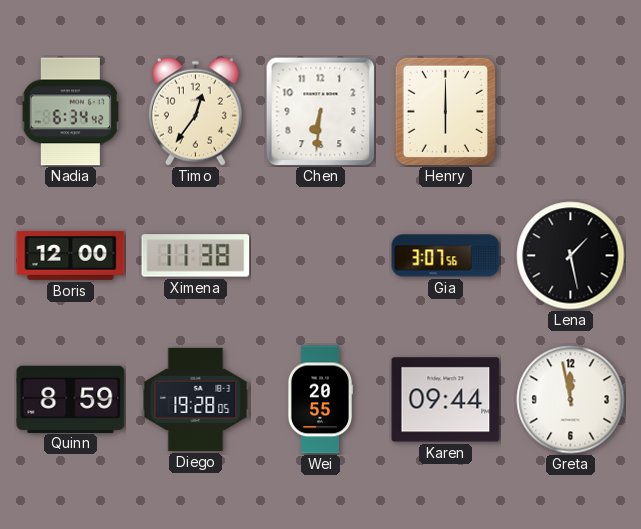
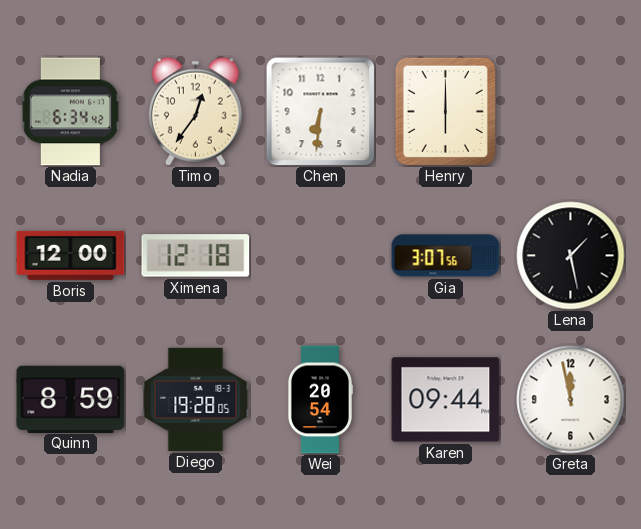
Ximena: 11:38 -> 12:18 (196, 256)
Wei: 20:55 -> 20:54 (319, 400)
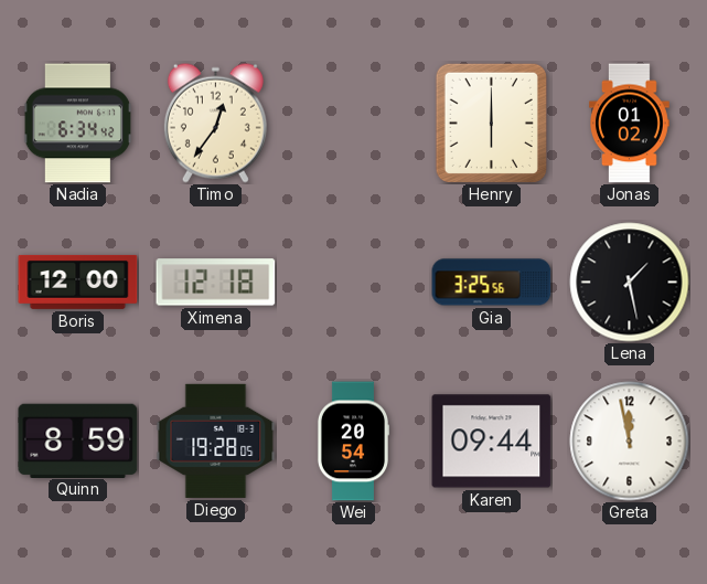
Chen: 6:31 -> none (321, 112)
Jonas: none -> 01:02 (630, 124)
Gia: 3:07 -> 3:25 (492, 283)
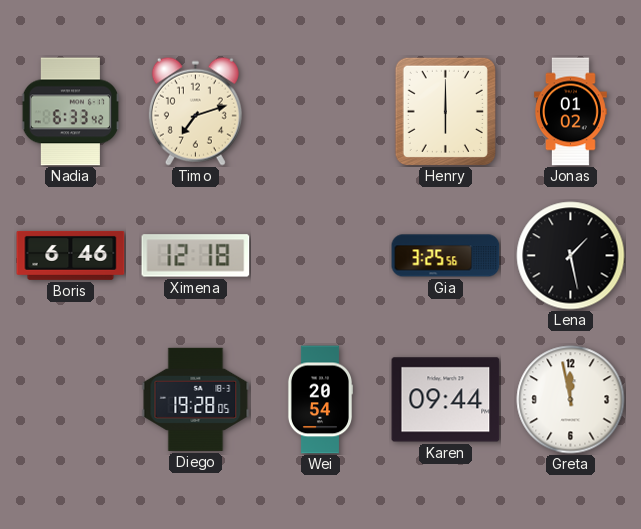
Nadia: 6:34 -> 6:33 (70, 112)
Timo: 12:36 -> 7:12 (195, 111)
Boris: 12:00 -> 6:46 (71, 255)
Quinn: 8:59 -> none (78, 440)
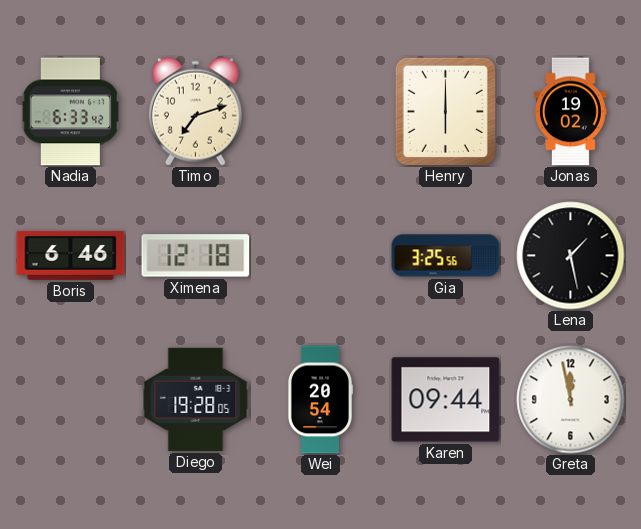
Jonas: 01:02 -> 19:02 (571, 112)
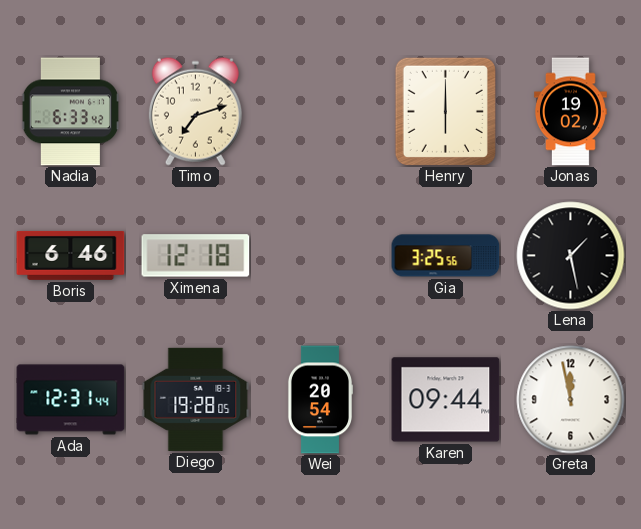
Ada: none -> 12:31 (71, 400)
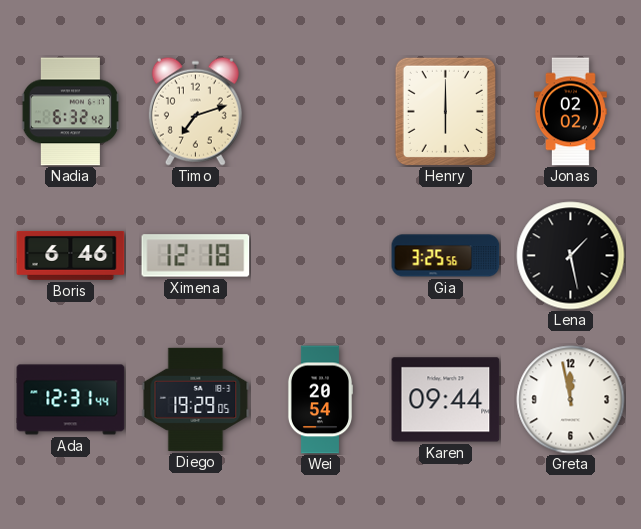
Nadia: 6:33 -> 6:32 (70, 112)
Jonas: 19:02 -> 02:02 (571, 112)
Diego: 19:28 -> 19:29 (196, 399)
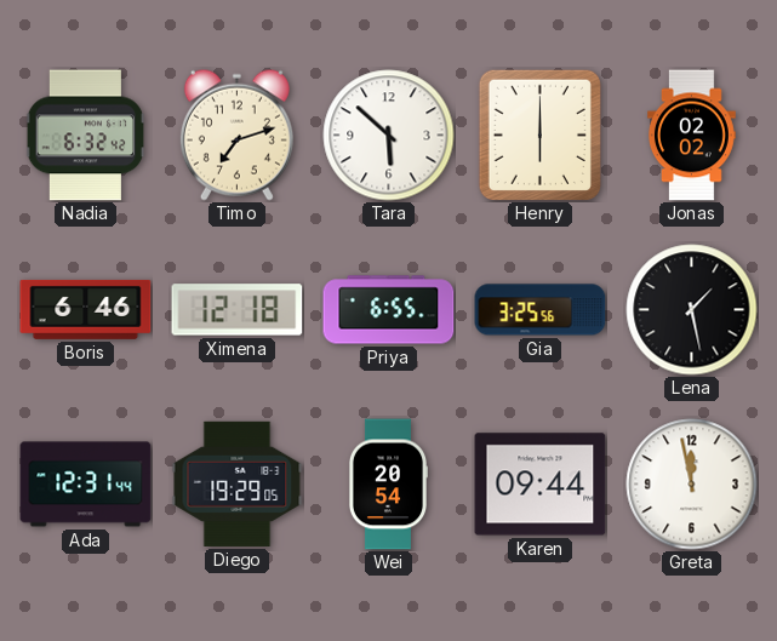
Tara: none -> 5:52 (389, 136)
Priya: none -> 6:55 (389, 310)
